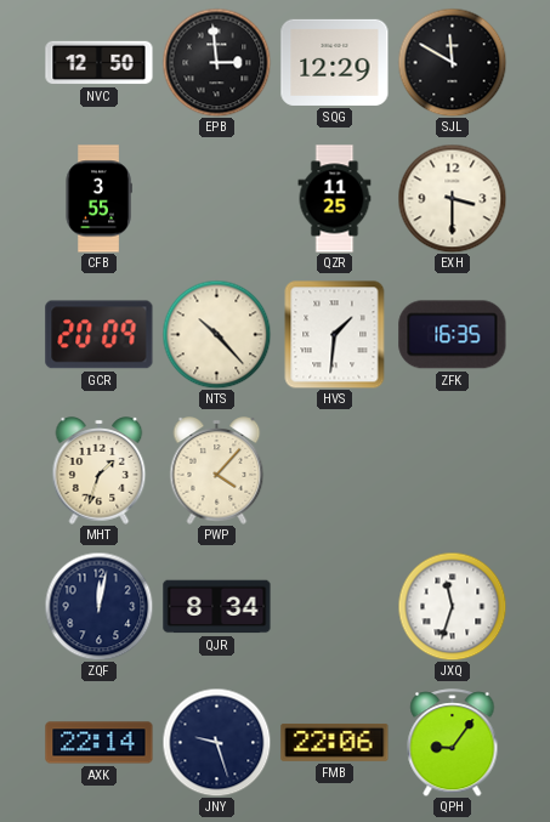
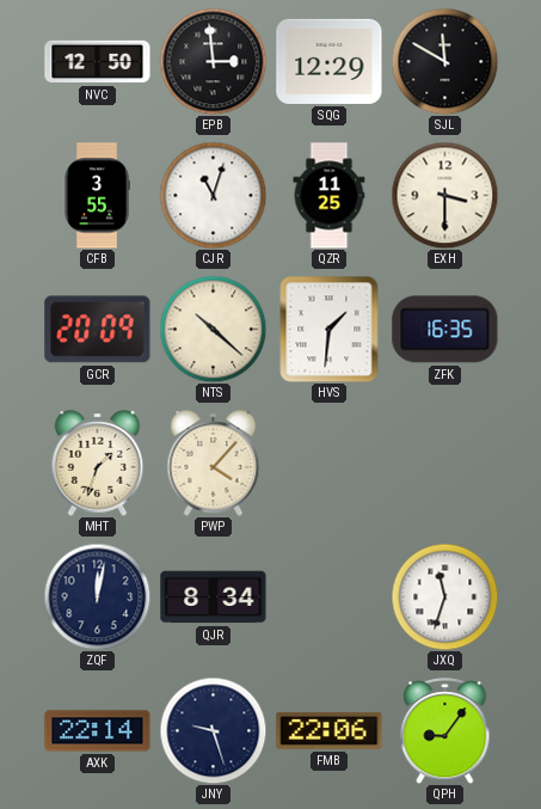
CJR: none -> 11:03 (213, 195)
NTS: 10:23 -> 10:22 (213, 329)
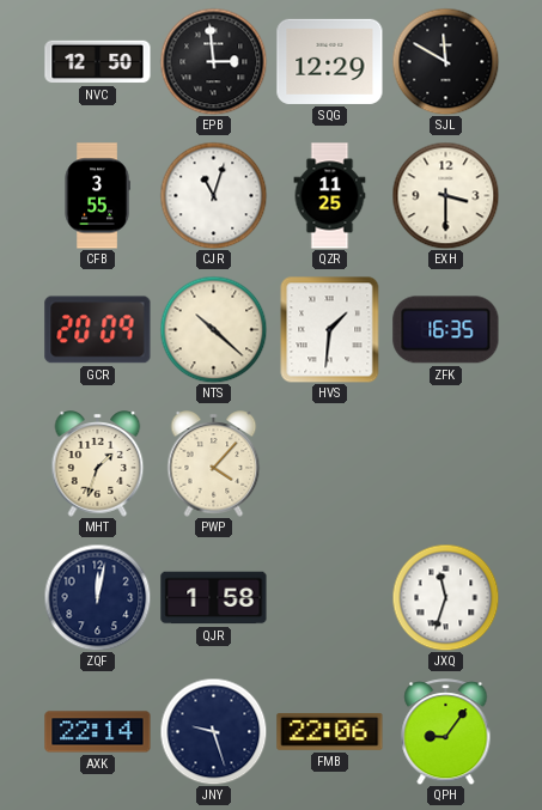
QJR: 8:34 -> 1:58 (214, 598)
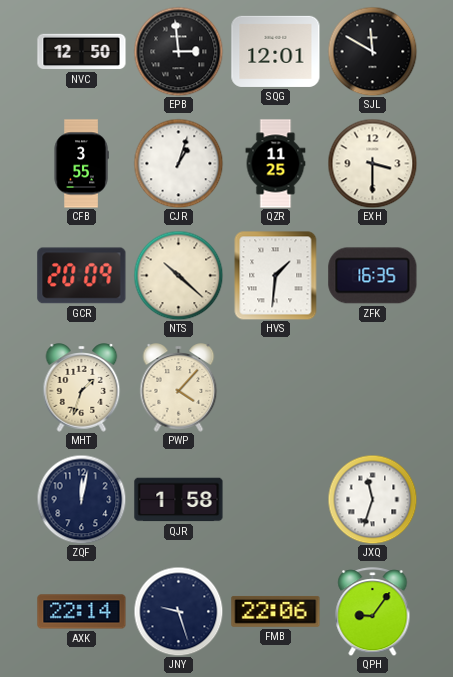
SQG: 12:29 -> 12:01 (276, 51)
CJR: 11:03 -> 1:03 (178, 163)
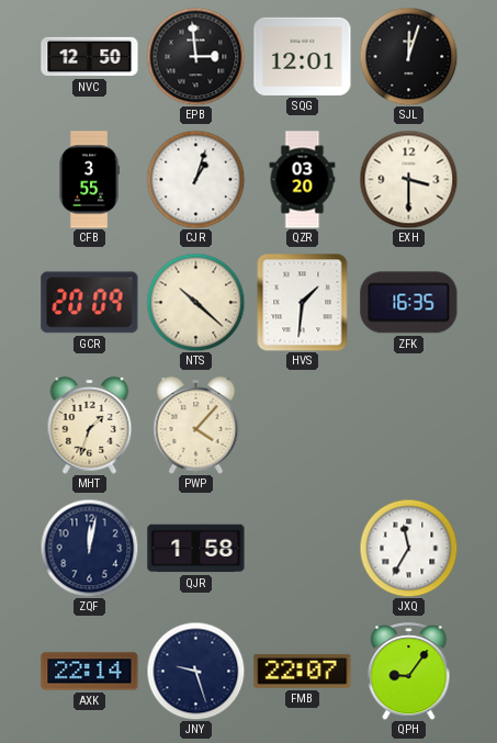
SJL: 11:50 -> 12:03 (408, 56)
QZR: 11:25 -> 03:20 (303, 180)
JXQ: 11:33 -> 11:35 (408, 548)
FMB: 22:06 -> 22:07 (303, 671)
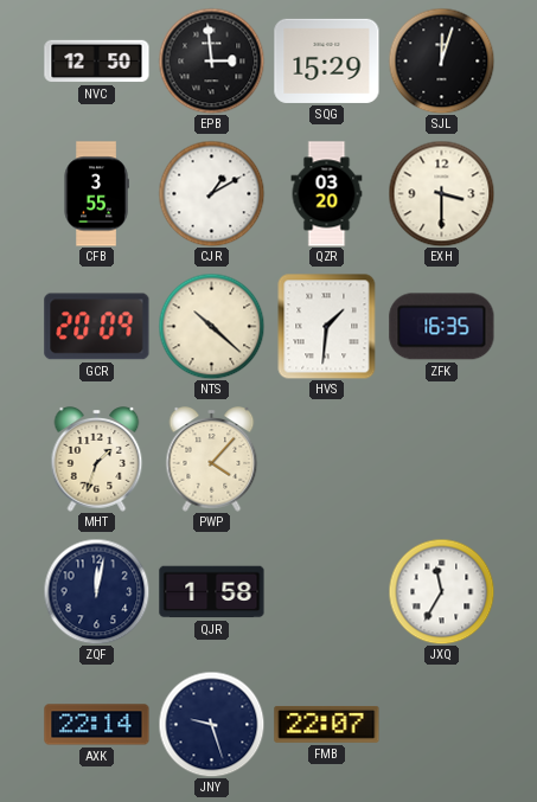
SQG: 12:01 -> 15:29 (327, 60)
CJR: 1:03 -> 1:10 (211, 193)
QPH: 9:06 -> none (409, 672)
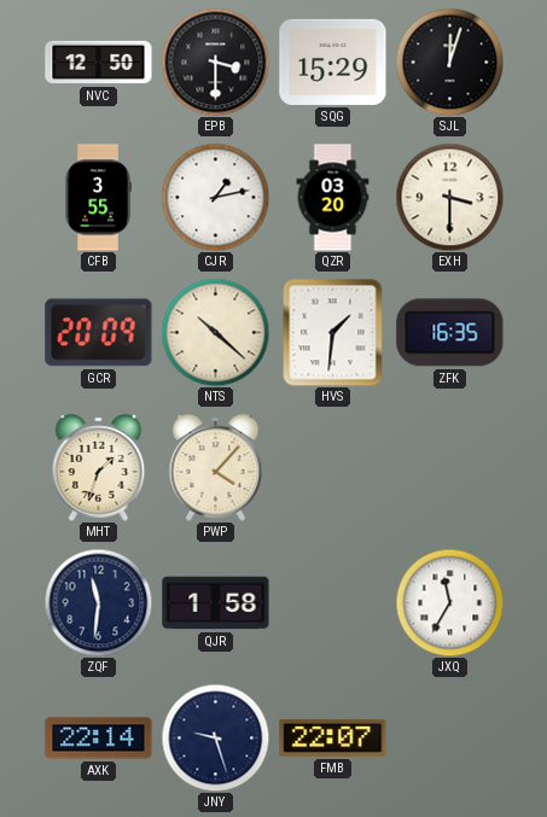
EPB: 2:59 -> 3:30 (215, 62)
CJR: 1:10 -> 1:13 (215, 197)
ZQF: 12:02 -> 11:31 (98, 602)
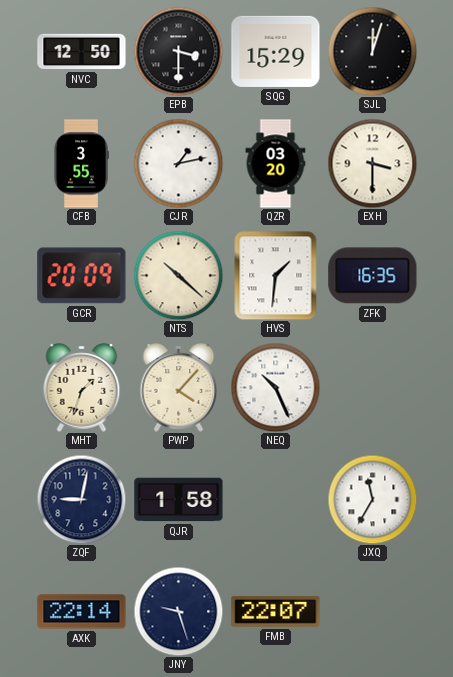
NEQ: none -> 10:26 (275, 387)
ZQF: 11:31 -> 9:02 (81, 499)
